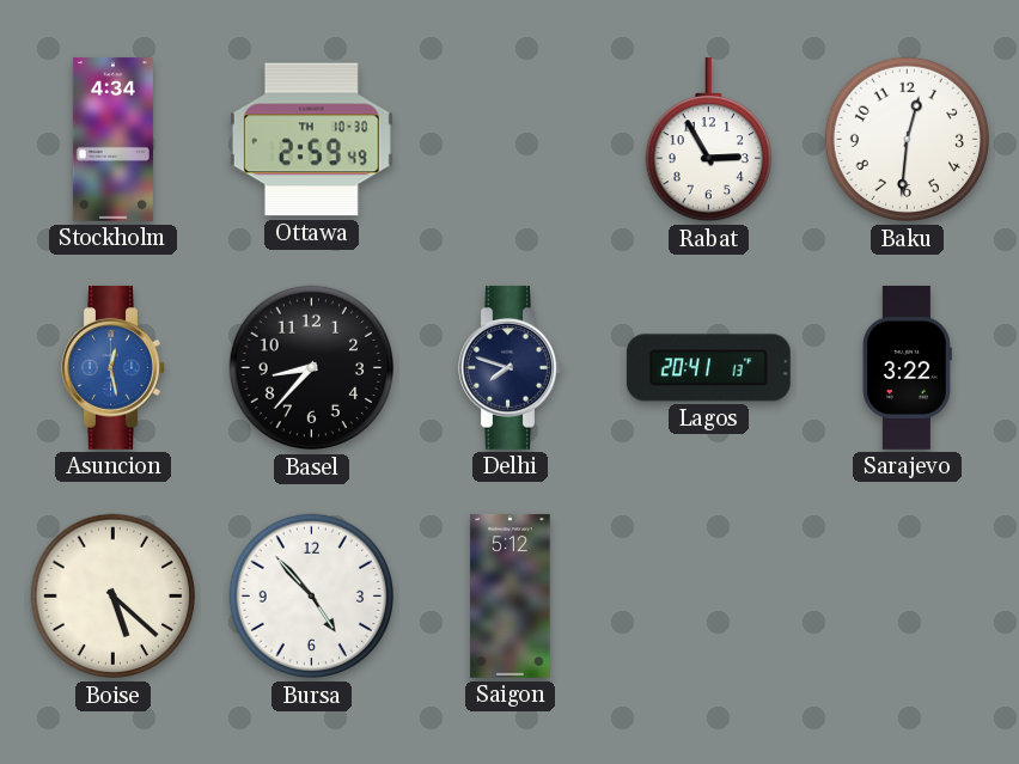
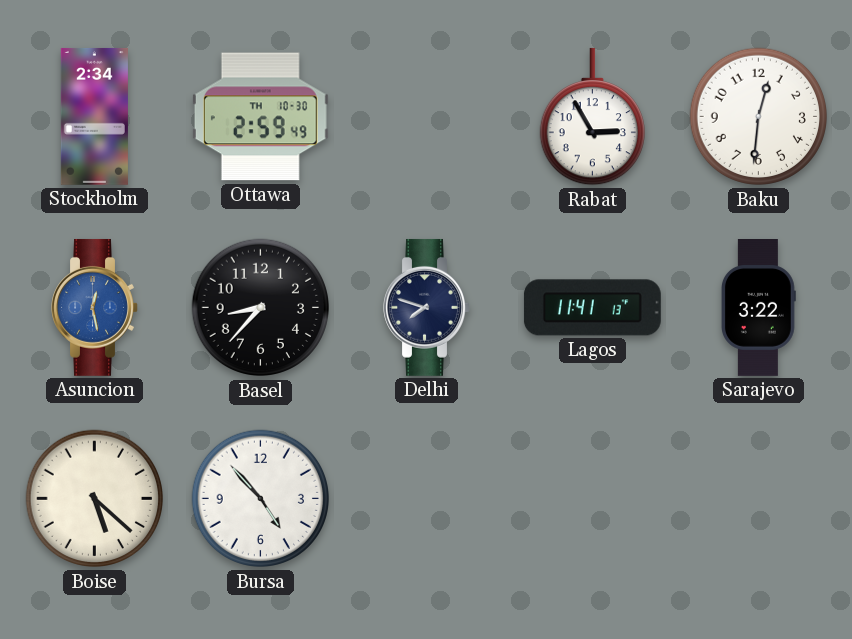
Stockholm: 4:34 -> 2:34 (94, 116)
Lagos: 20:41 -> 11:41 (592, 308)
Saigon: 5:12 -> none (511, 595)
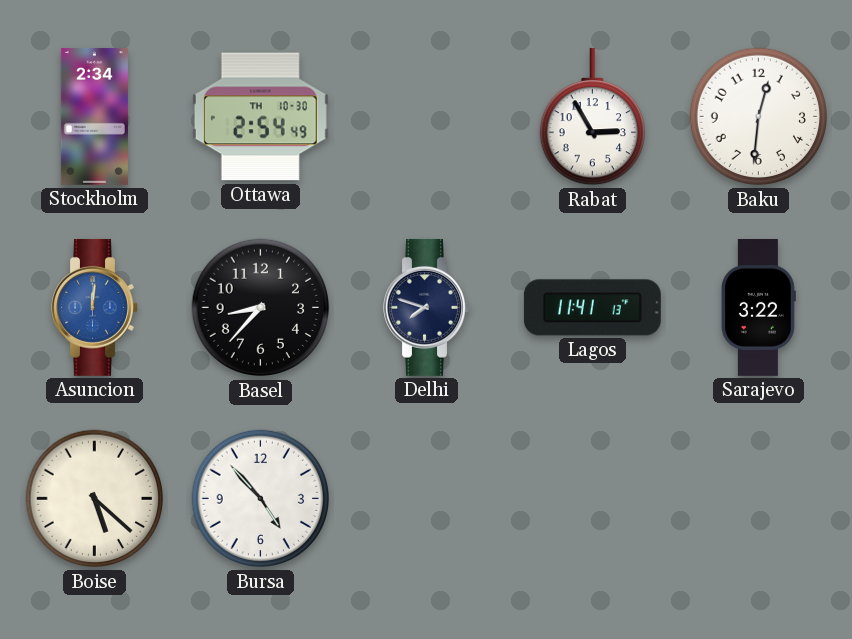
Ottawa: 2:59 -> 2:54 (260, 117)
Asuncion: 12:28 -> 12:01 (95, 307)
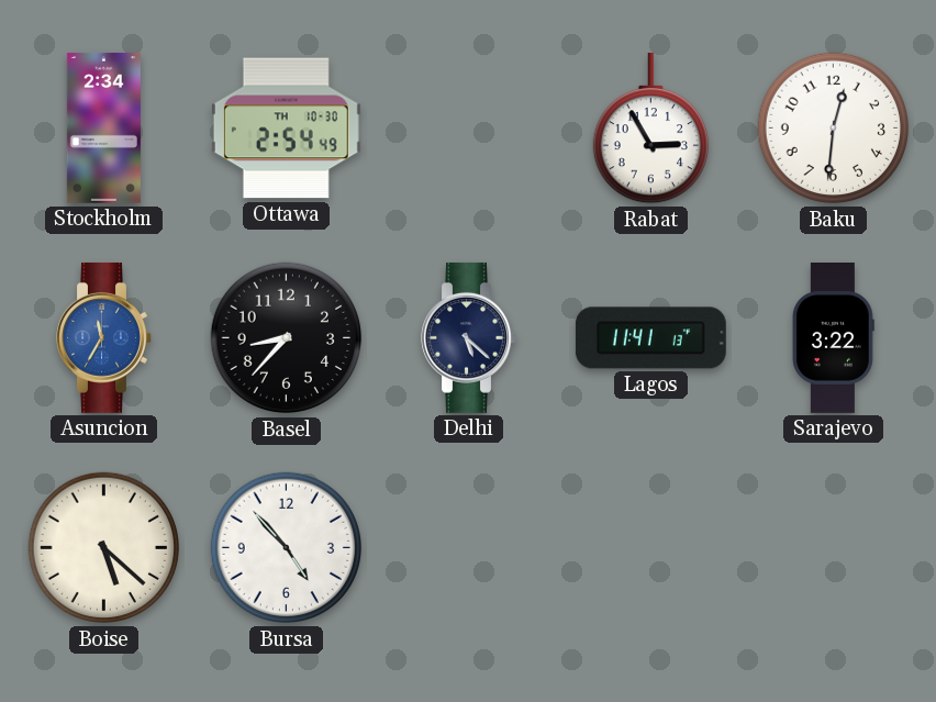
Asuncion: 12:01 -> 11:35 (104, 337)
Delhi: 7:48 -> 5:22 (469, 337)
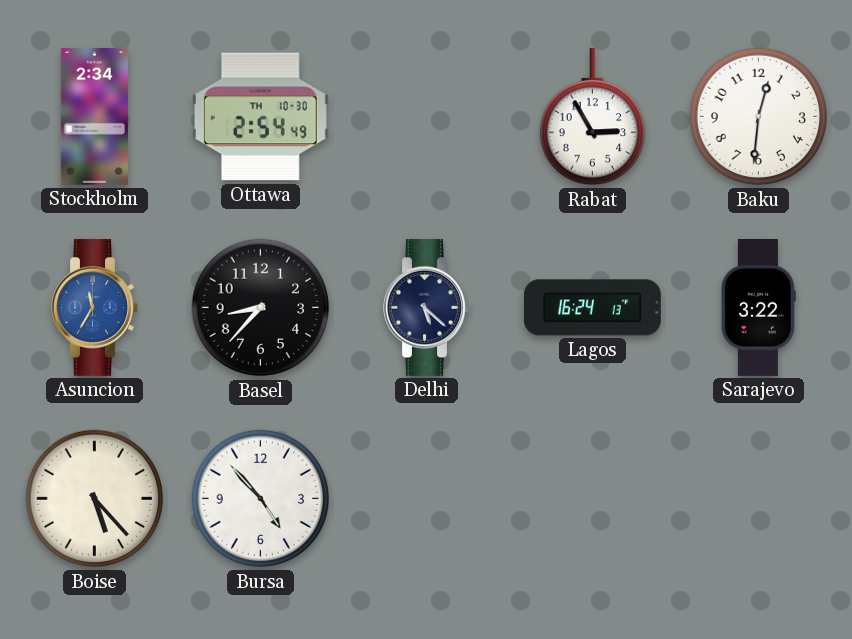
Lagos: 11:41 -> 16:24 (592, 308)
Boise: 5:22 -> 5:23 (95, 499)
